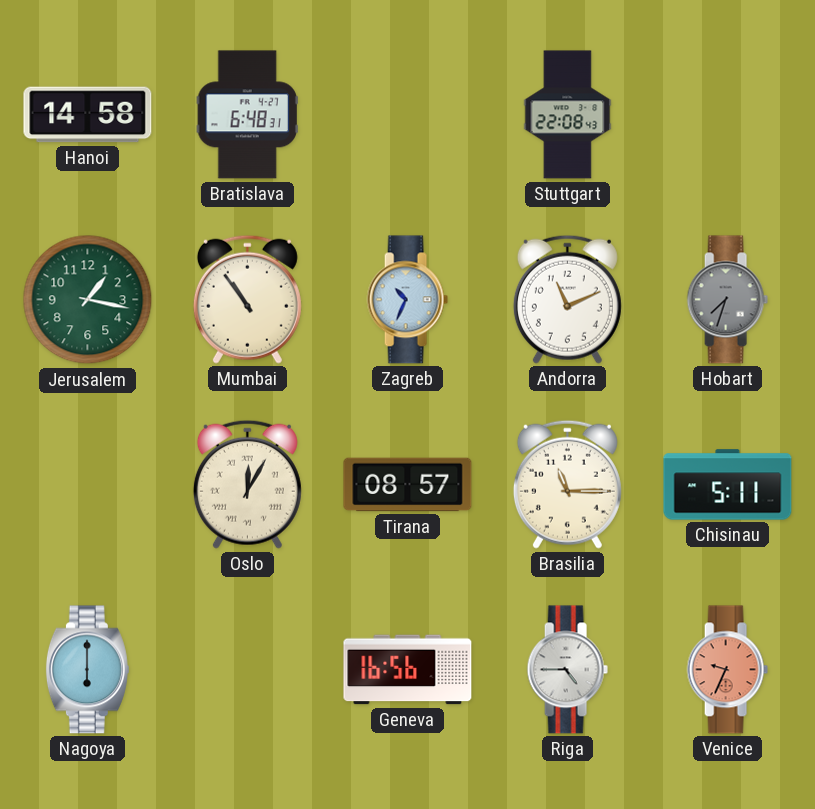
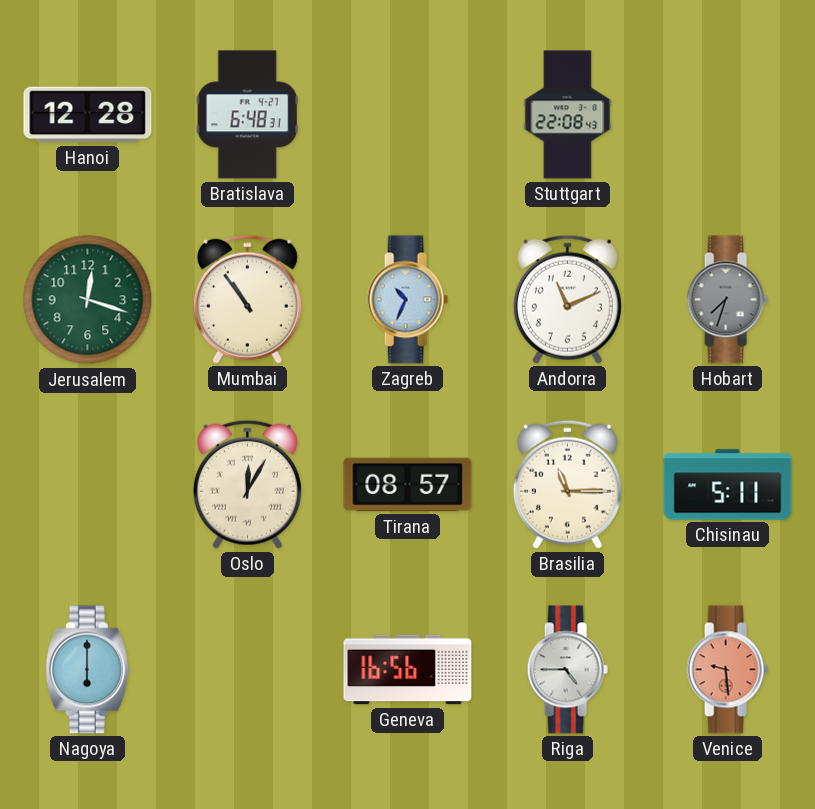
Hanoi: 14:58 -> 12:28 (88, 115)
Jerusalem: 1:17 -> 12:18 (88, 300)
Venice: 9:34 -> 9:29 (727, 670)
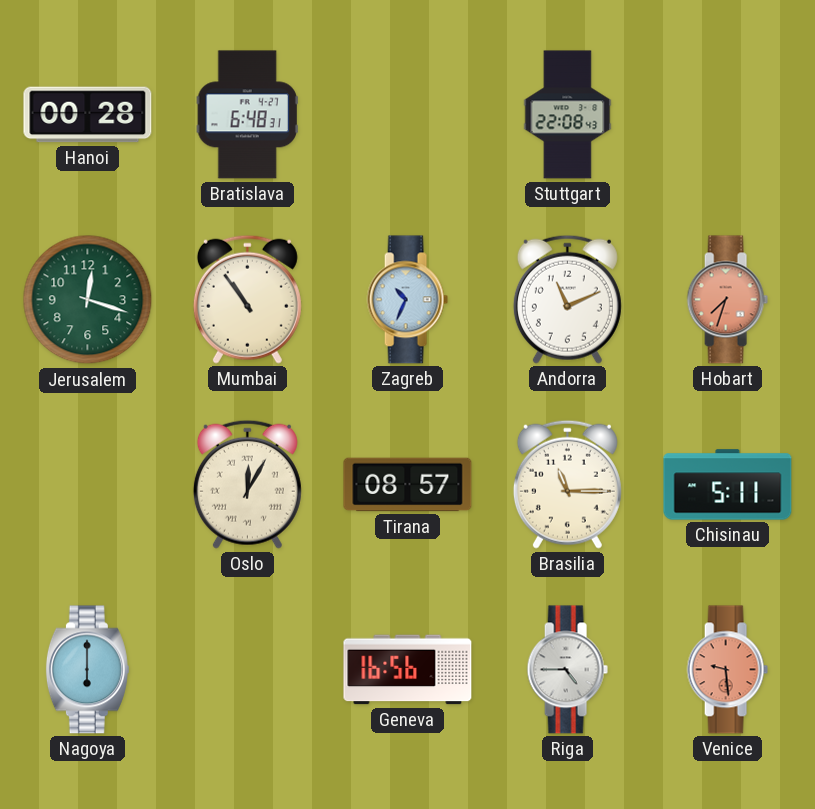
Hanoi: 12:28 -> 00:28 (88, 115)
Hobart dial: grey -> salmon (727, 300)
